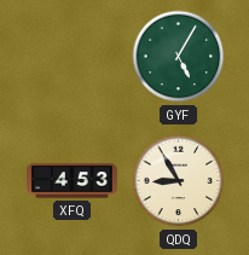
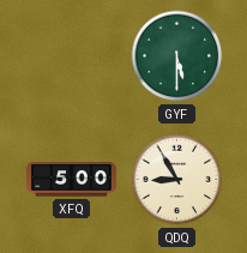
GYF: 5:05 -> 5:30 (177, 56)
XFQ: 4:53 -> 5:00 (72, 180)
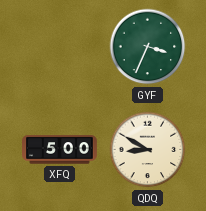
GYF: 5:30 -> 3:34 (148, 47)
QDQ: 8:55 -> 8:50 (148, 150)
